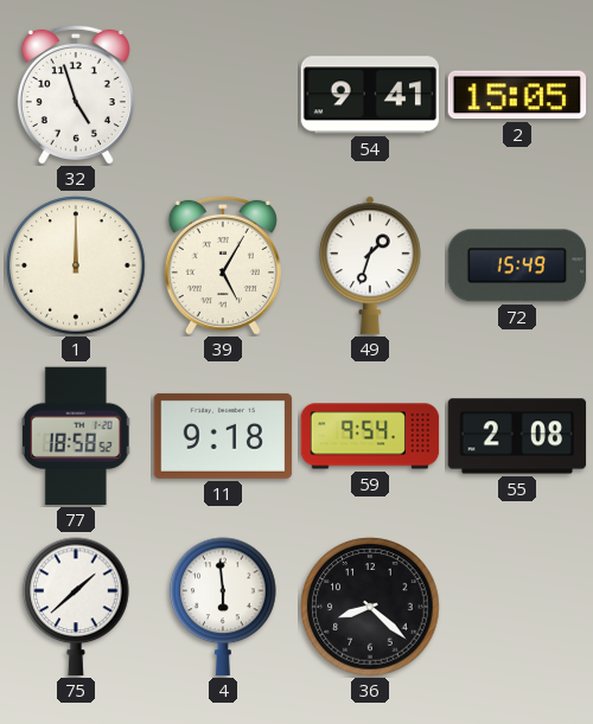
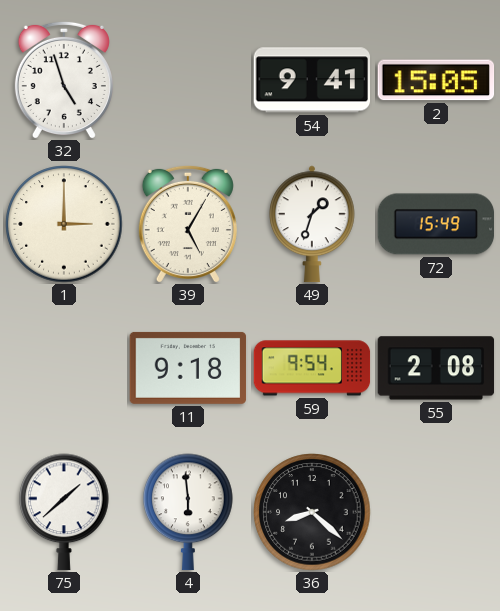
1: 12:00 -> 3:00 (64, 224)
77: 18:58 -> none (76, 436)
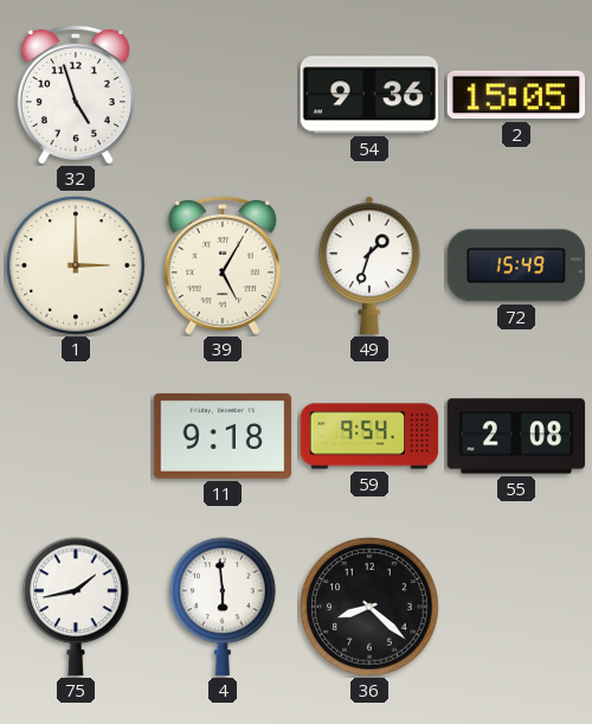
54: 9:41 -> 9:36 (368, 95)
75: 1:38 -> 1:43 (76, 607)
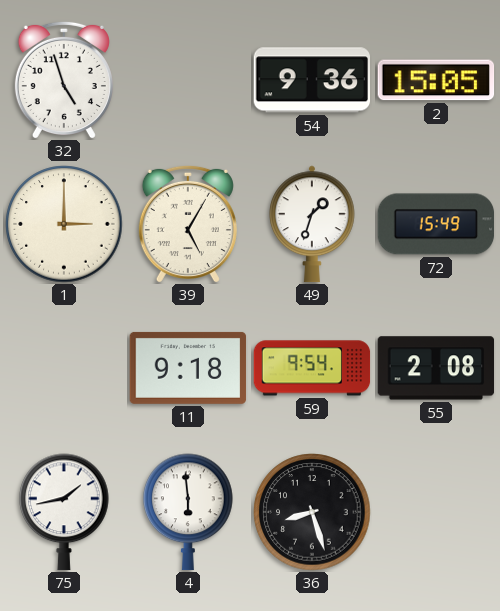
36: 8:22 -> 8:27 (312, 512)
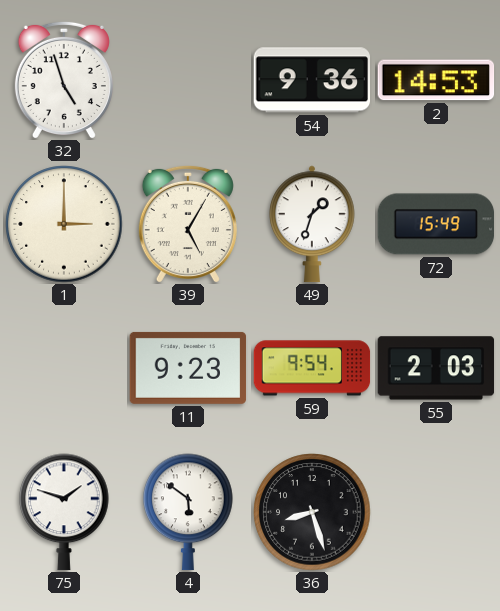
2: 15:05 -> 14:53 (436, 80)
11: 9:18 -> 9:23 (188, 368)
55: 2:08 -> 2:03 (436, 368)
75: 1:43 -> 1:48 (64, 512)
4: 5:59 -> 5:51 (188, 512)
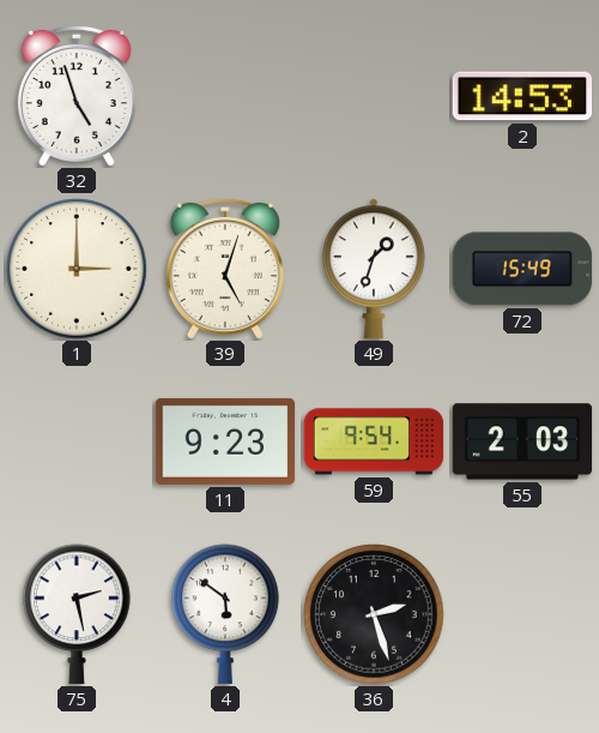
54: 9:36 -> none (311, 80)
39: 5:05 -> 5:03 (225, 269)
75: 1:48 -> 2:28 (77, 614)
36: 8:27 -> 2:27 (374, 614)
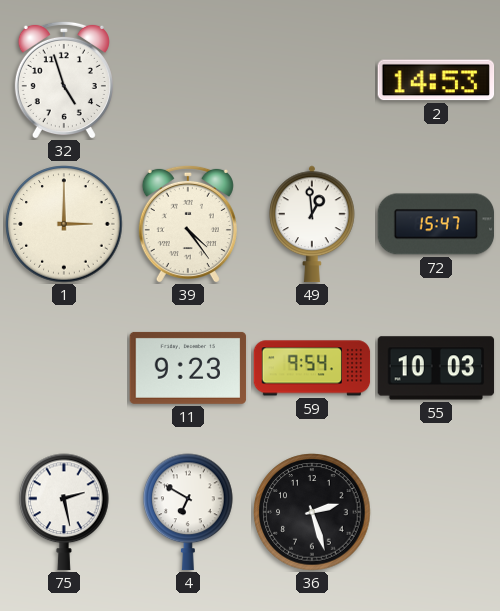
39: 5:03 -> 4:24 (188, 224)
49: 1:33 -> 12:59 (313, 224)
72: 15:49 -> 15:47 (436, 224)
55: 2:03 -> 10:03 (436, 368)
4: 5:51 -> 6:50 (188, 512)
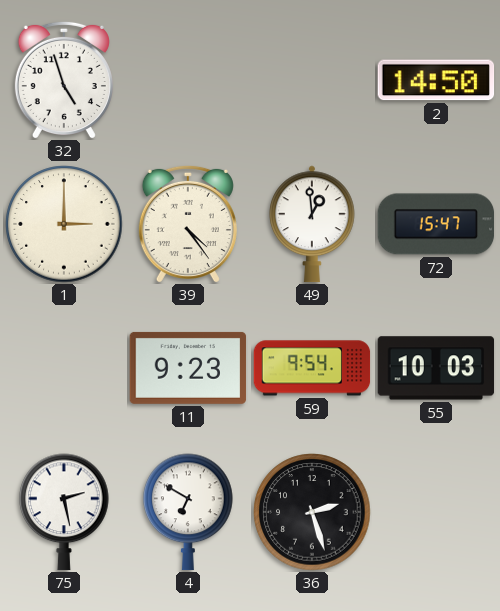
2: 14:53 -> 14:50 (436, 80)
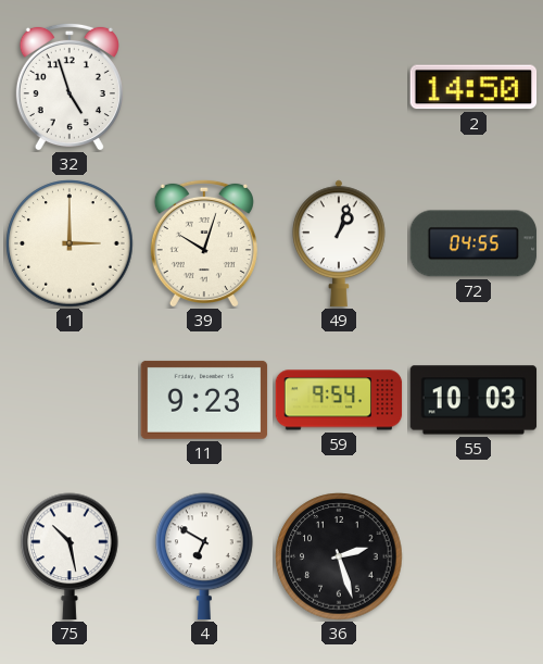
39: 4:24 -> 10:03 (204, 243)
49: 12:59 -> 1:03 (340, 243)
72: 15:47 -> 04:55 (473, 243)
75: 2:28 -> 10:28 (70, 556)
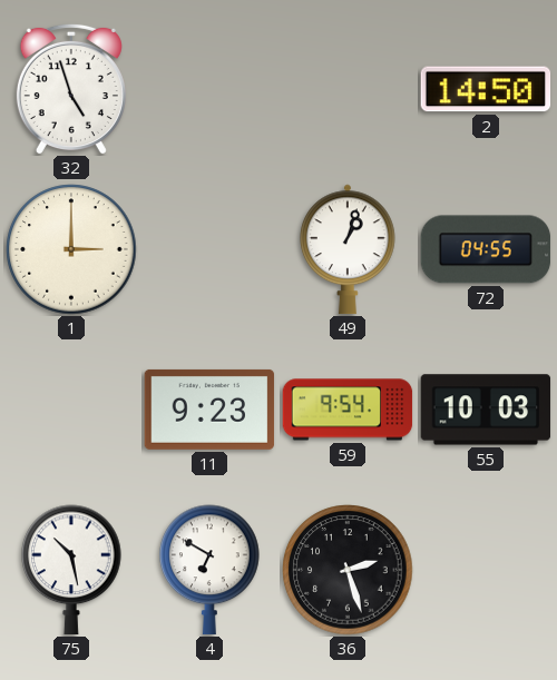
39: 10:03 -> none (204, 243)
